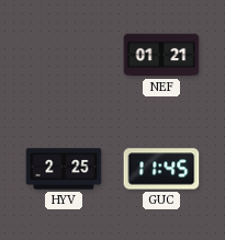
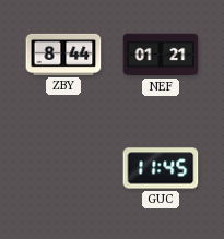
ZBY: none -> 8:44 (63, 55)
HYV: 2:25 -> none (64, 169)
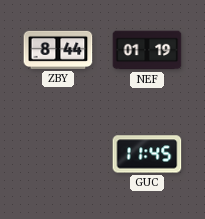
NEF: 01:21 -> 01:19 (147, 50)
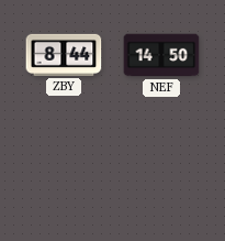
NEF: 01:19 -> 14:50 (161, 55)
GUC: 11:45 -> none (147, 154)
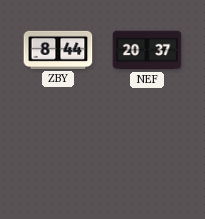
NEF: 14:50 -> 20:37 (147, 50)
